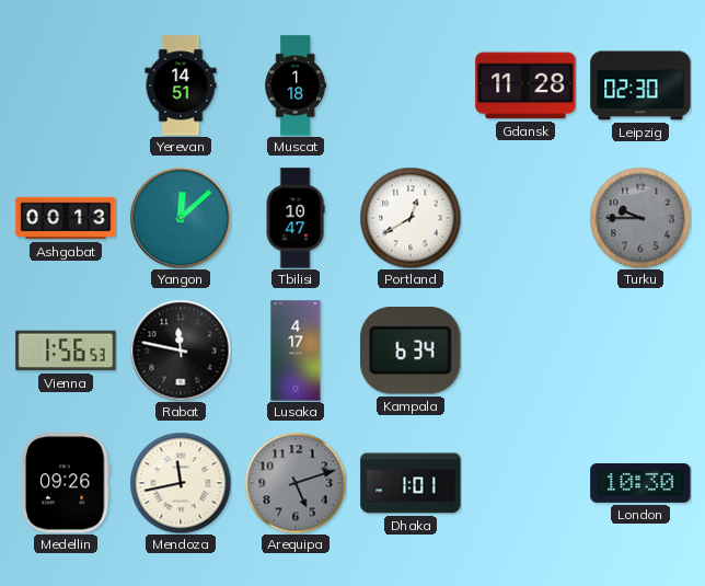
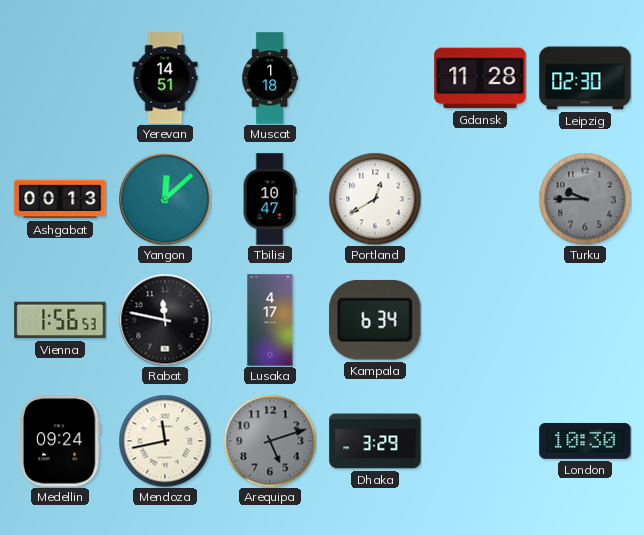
Medellin: 09:26 -> 09:24 (60, 441)
Dhaka: 1:01 -> 3:29 (375, 441)
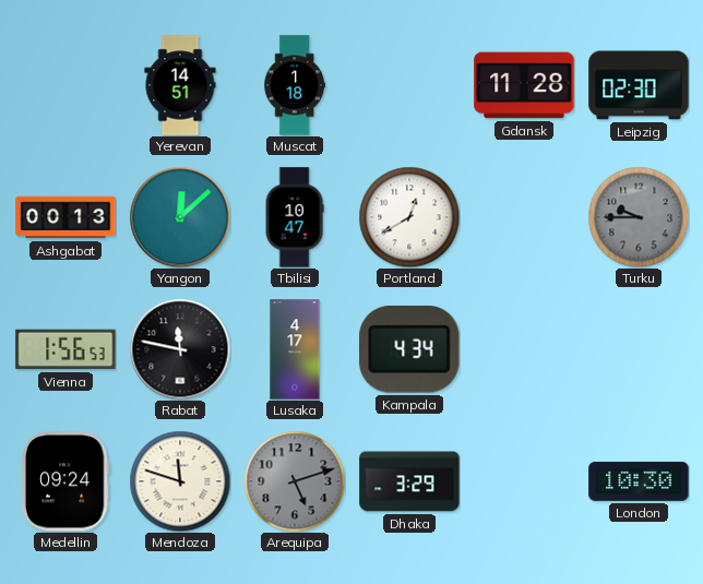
Kampala: 6:34 -> 4:34 (409, 349)
Mendoza: 11:43 -> 11:48 (180, 481)
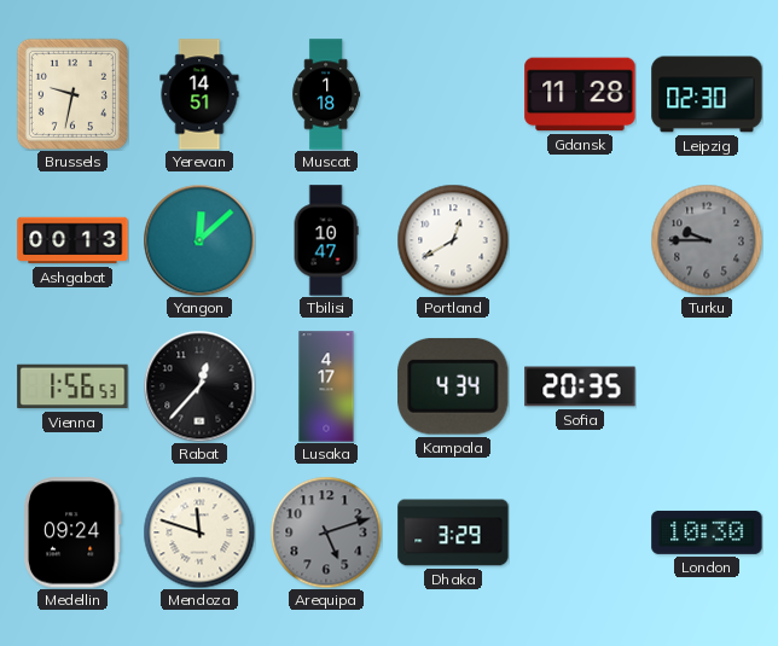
Brussels: none -> 9:32 (72, 94)
Rabat: 11:47 -> 12:37 (199, 386)
Sofia: none -> 20:35 (580, 386)
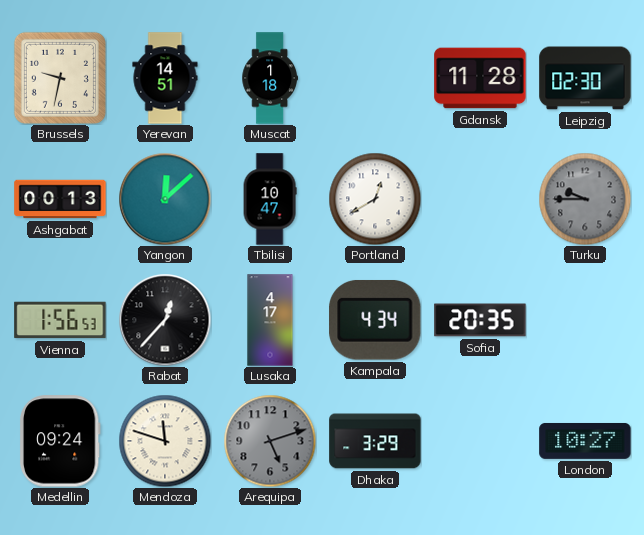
London: 10:30 -> 10:27 (585, 441)
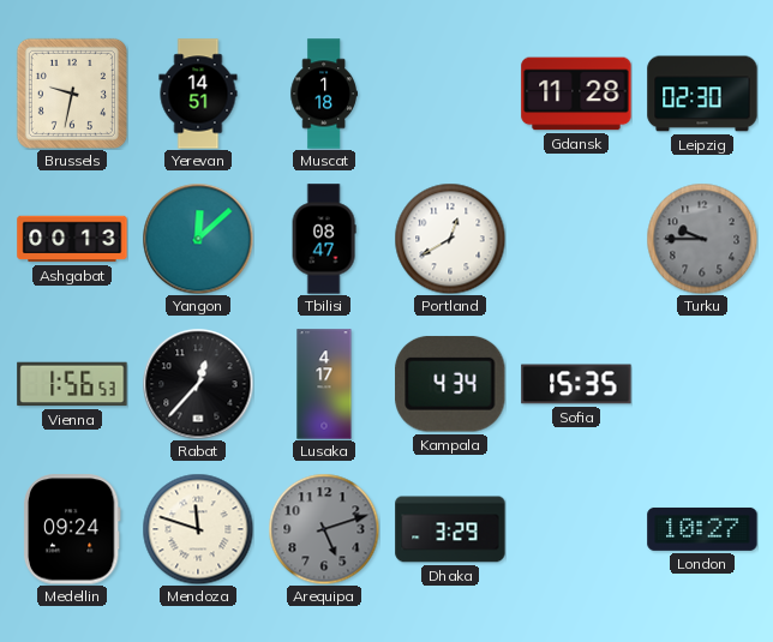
Tbilisi: 10:47 -> 08:47 (324, 239)
Sofia: 20:35 -> 15:35 (576, 384)
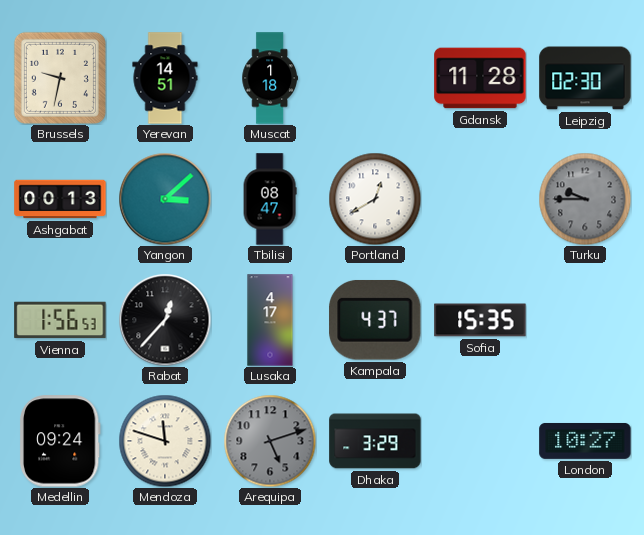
Yangon: 12:08 -> 3:08 (165, 199)
Kampala: 4:34 -> 4:37 (375, 320)
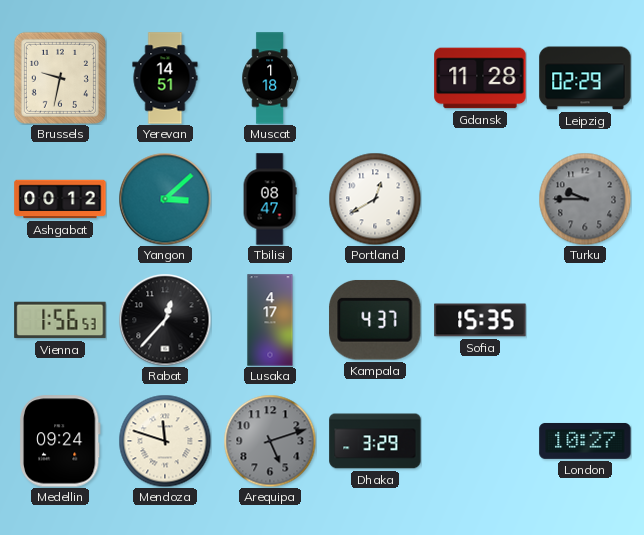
Leipzig: 02:30 -> 02:29 (585, 78)
Ashgabat: 00:13 -> 00:12 (60, 199)
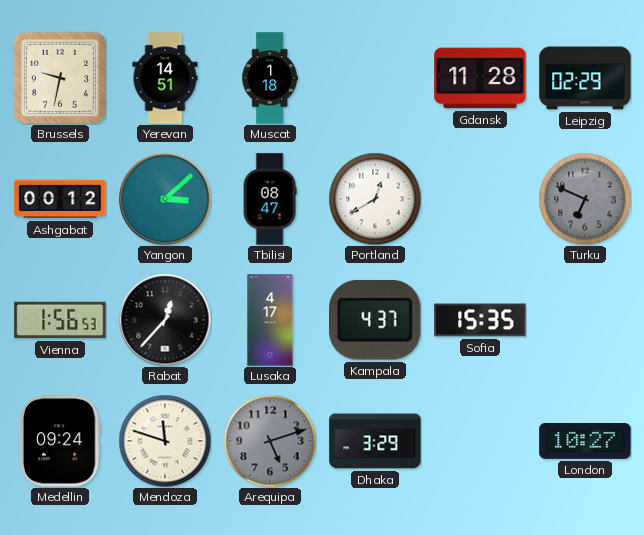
Turku: 9:45 -> 6:49 (585, 199)
